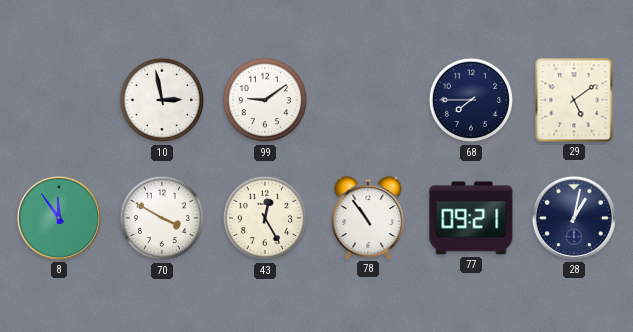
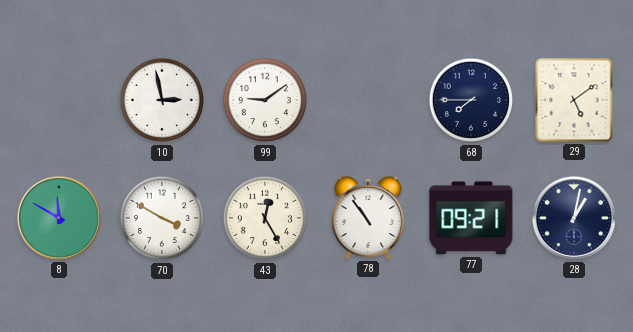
8: 11:54 -> 11:50 (59, 218)
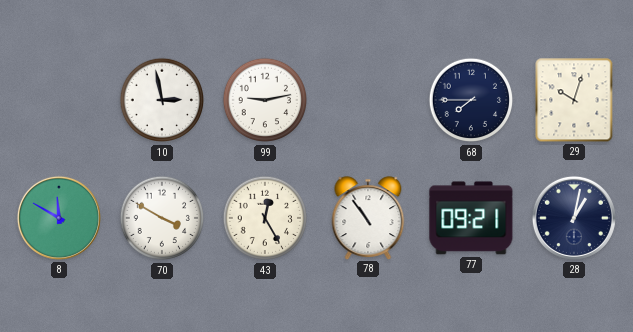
99: 9:09 -> 9:13 (265, 100)
29: 5:09 -> 10:03 (574, 100)
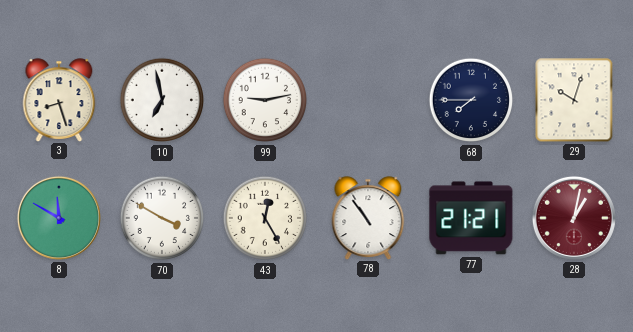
3: none -> 8:27 (59, 100)
10: 2:58 -> 6:58 (162, 100)
77: 09:21 -> 21:21 (471, 218)
28 dial: navy -> burgundy (574, 218)
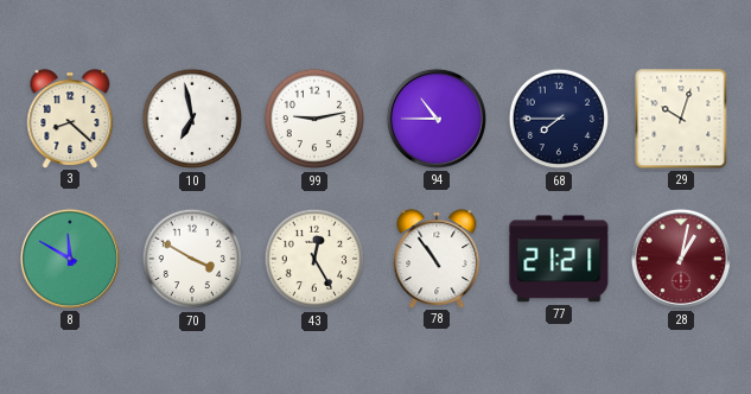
3: 8:27 -> 8:22 (70, 119)
94: none -> 10:45 (437, 119)
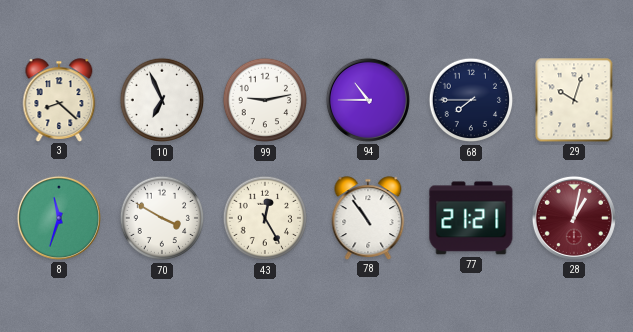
10: 6:58 -> 6:56 (162, 100)
8: 11:50 -> 11:33 (59, 218)
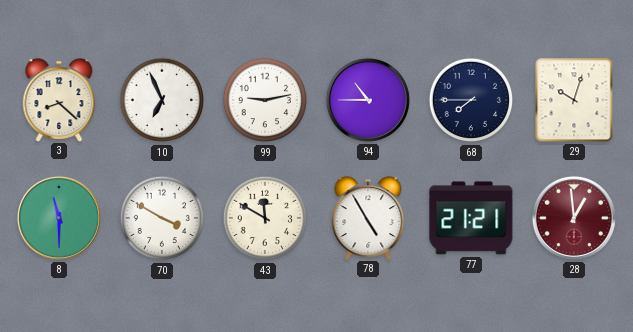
8: 11:33 -> 11:30 (59, 218)
43: 12:25 -> 11:50 (265, 218)
78: 10:54 -> 4:55 (368, 218)
28: 1:02 -> 12:59 (574, 218)
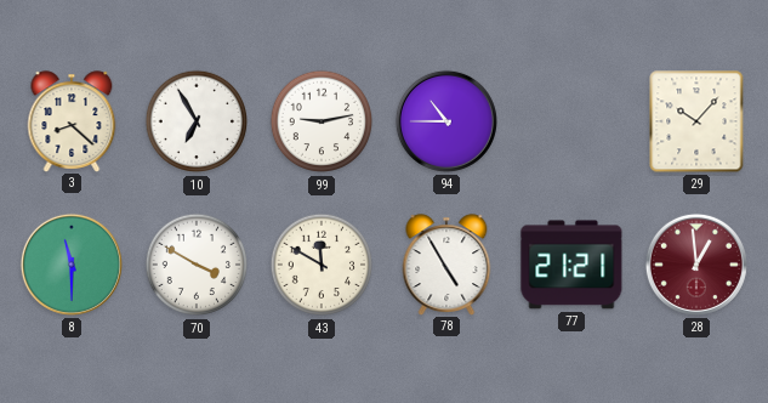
10: 6:56 -> 6:55 (197, 121)
68: 7:45 -> none (471, 100)
29: 10:03 -> 10:07 (696, 121)
